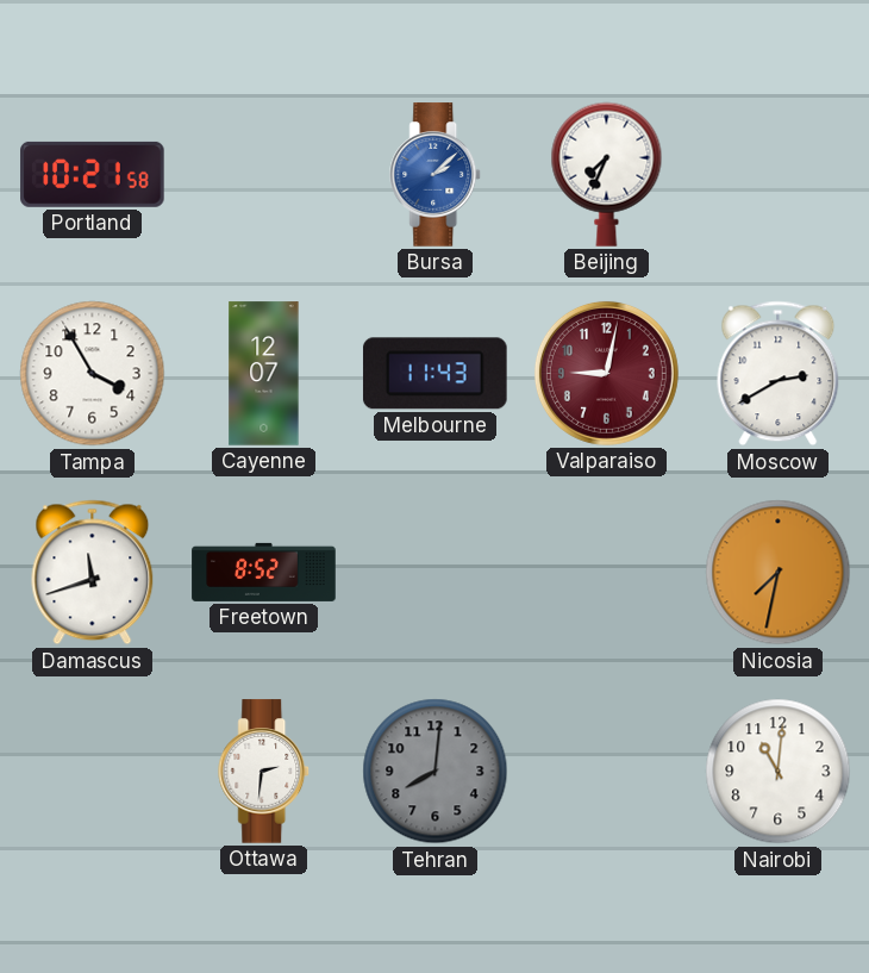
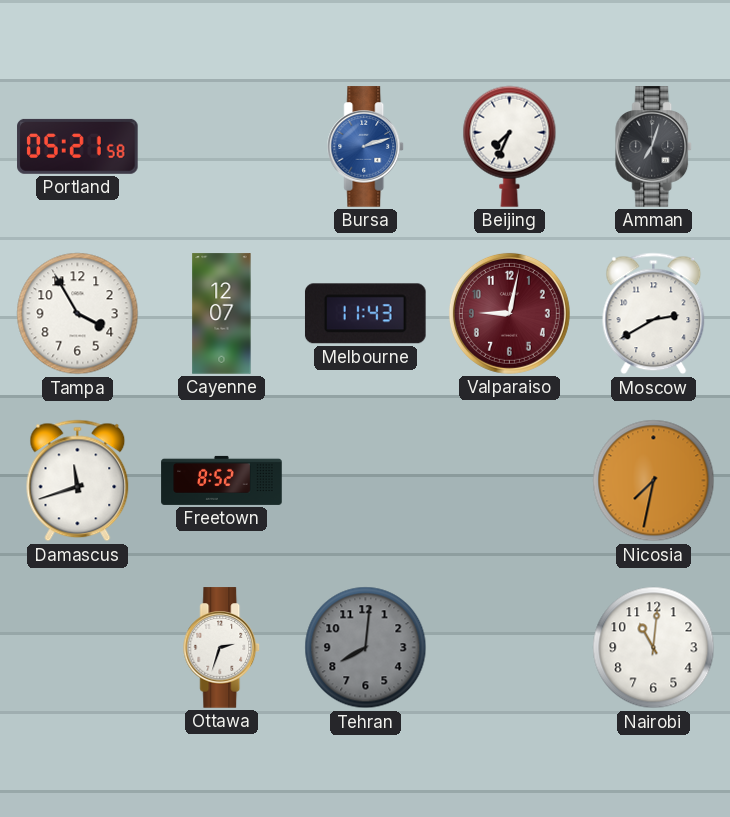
Portland: 10:21 -> 05:21 (78, 146)
Bursa: 2:08 -> 2:12 (366, 147)
Amman: none -> 7:03 (654, 147)
Ottawa: 2:31 -> 2:33 (222, 648)
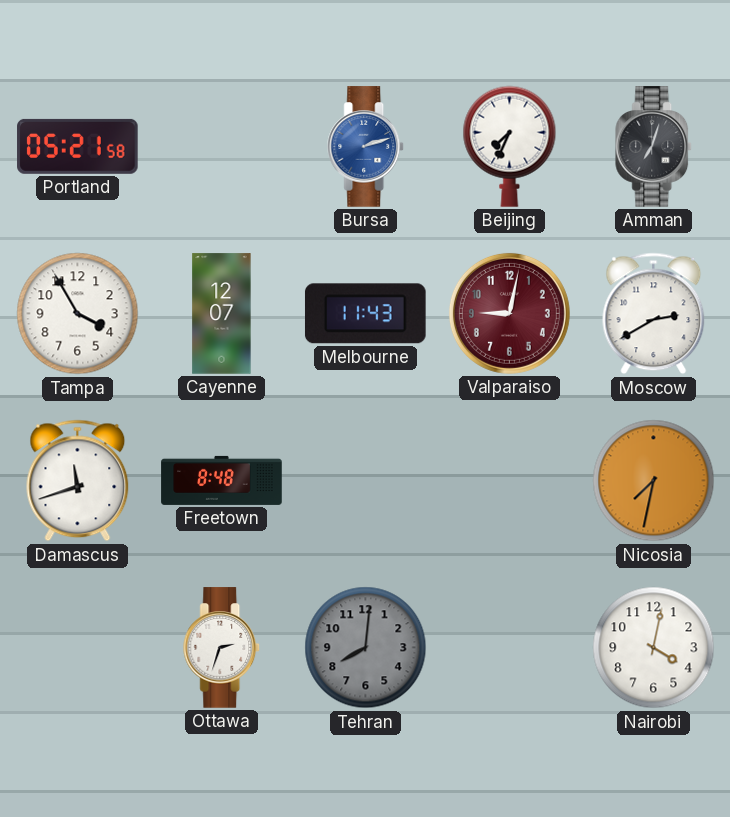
Freetown: 8:52 -> 8:48 (222, 480)
Nairobi: 11:01 -> 4:02 (654, 648)
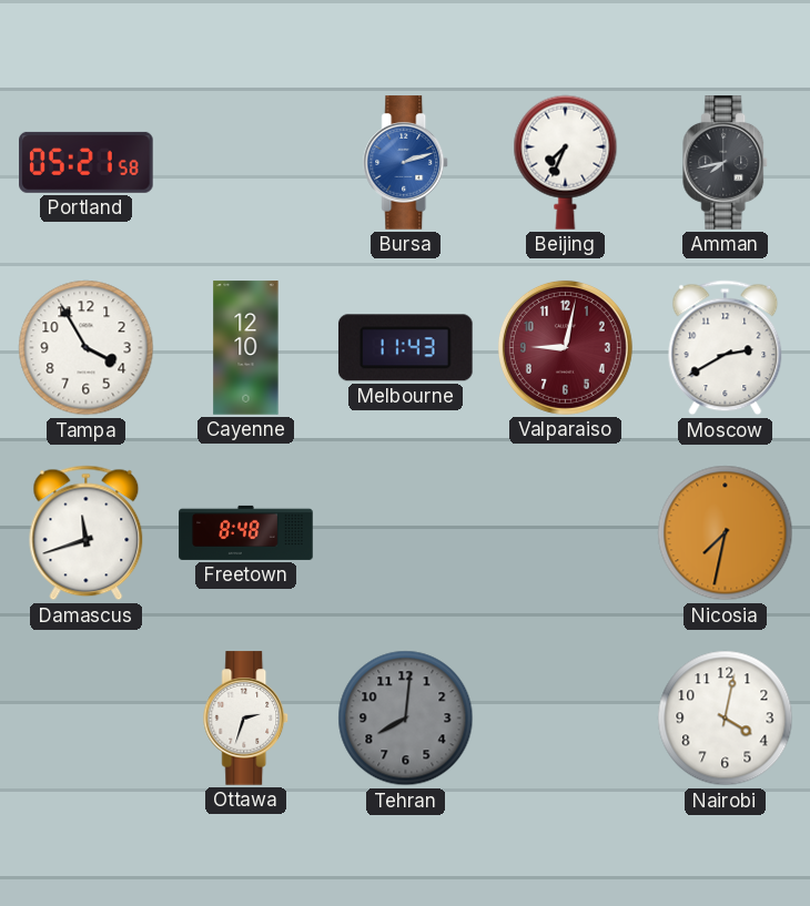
Amman: 7:03 -> 7:43 (726, 163)
Cayenne: 12:07 -> 12:10 (246, 348)
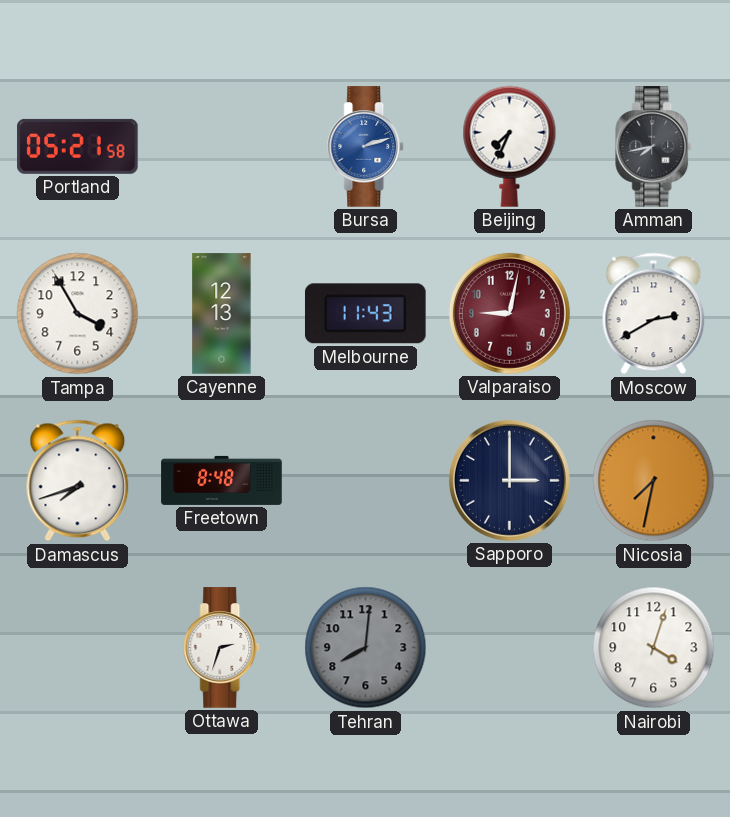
Cayenne: 12:10 -> 12:13 (222, 314)
Damascus: 11:42 -> 7:42 (78, 481)
Sapporo: none -> 3:00 (509, 480)
Nairobi: 4:02 -> 4:03 (654, 648)
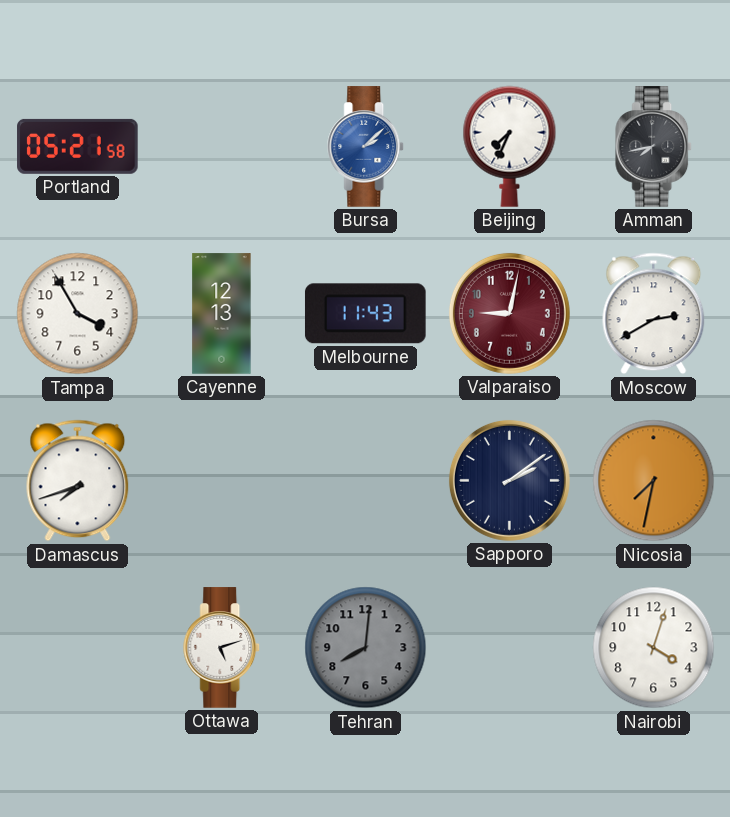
Bursa: 2:12 -> 2:08 (366, 147)
Freetown: 8:48 -> none (222, 480)
Sapporo: 3:00 -> 2:09 (509, 480)
Ottawa: 2:33 -> 5:12 (222, 648)
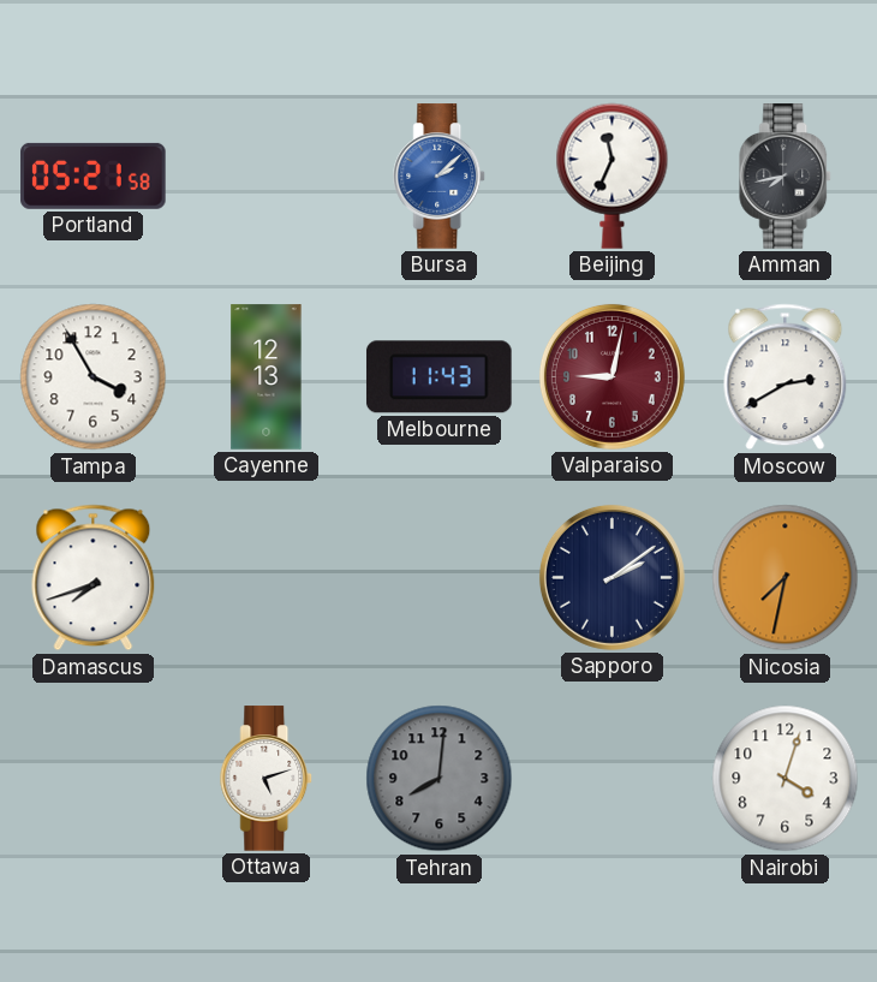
Beijing: 7:34 -> 11:34 (613, 175)
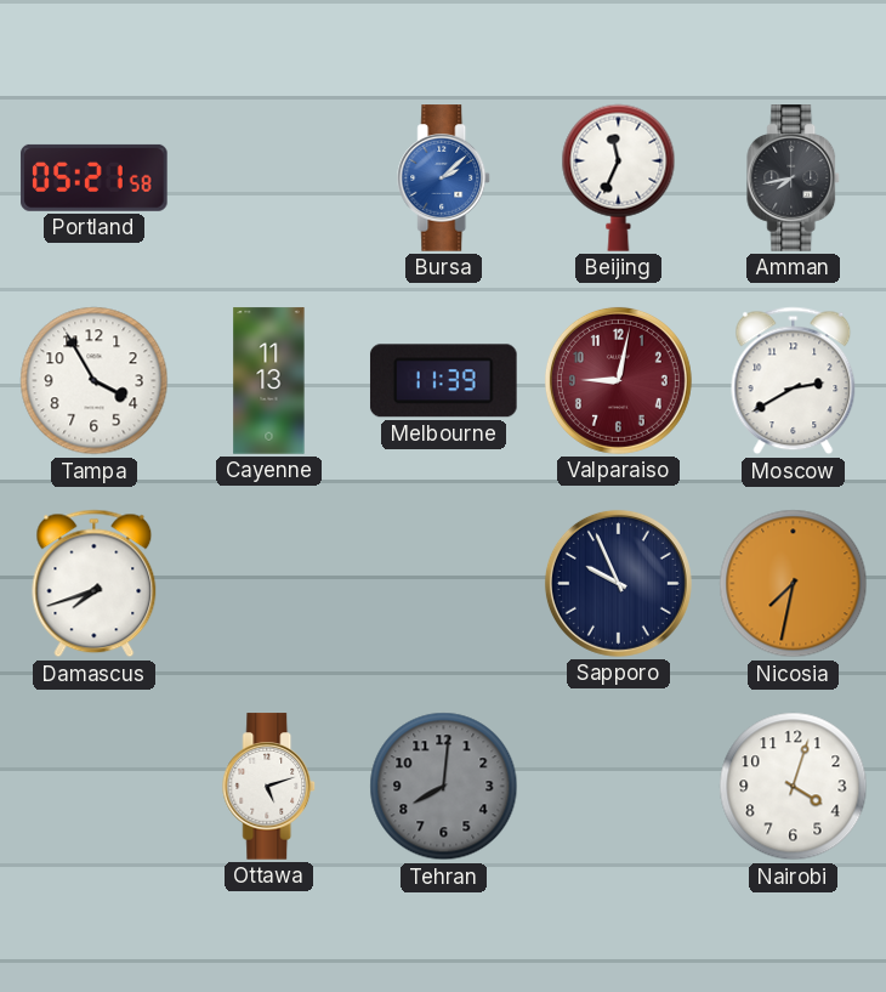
Cayenne: 12:13 -> 11:13 (269, 381)
Melbourne: 11:43 -> 11:39 (444, 381)
Sapporo: 2:09 -> 9:56 (618, 583)
